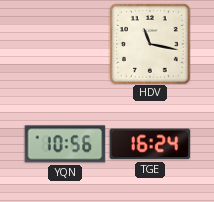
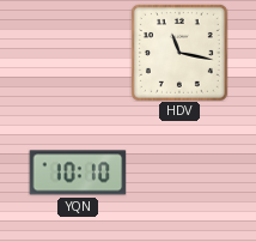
YQN: 10:56 -> 10:10 (78, 173)
TGE: 16:24 -> none (150, 144)
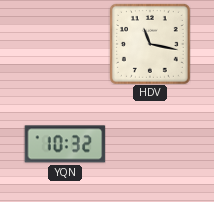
YQN: 10:10 -> 10:32 (65, 144)
